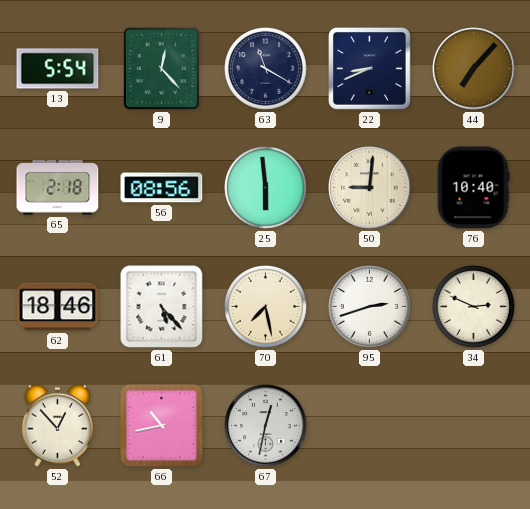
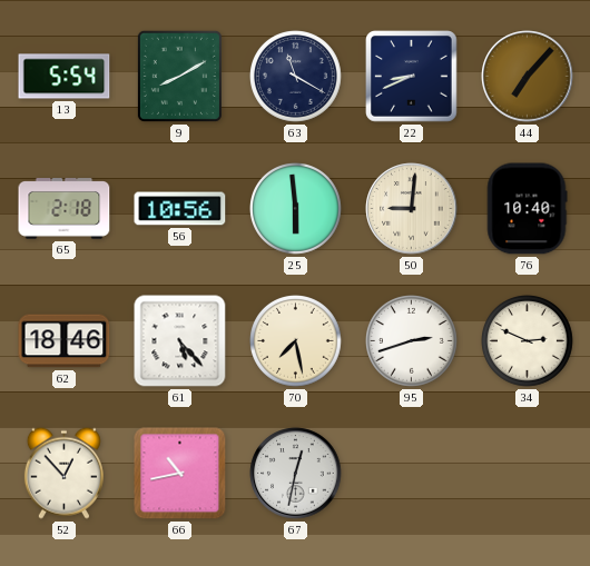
9: 12:23 -> 8:10 (179, 76)
56: 08:56 -> 10:56 (180, 209)
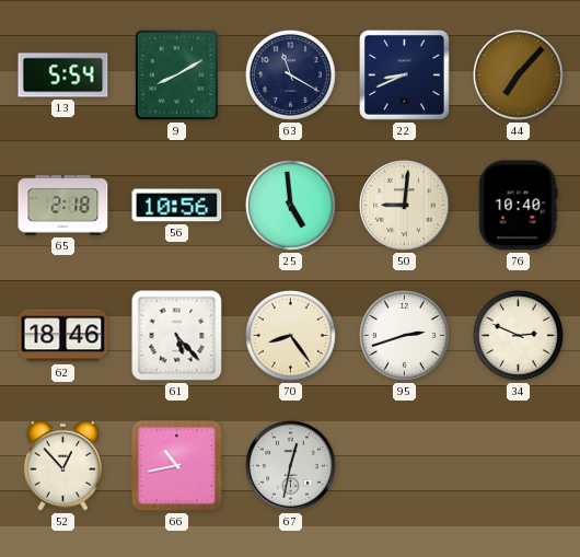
25: 5:59 -> 4:59 (291, 206)
70: 7:28 -> 8:24 (291, 336)
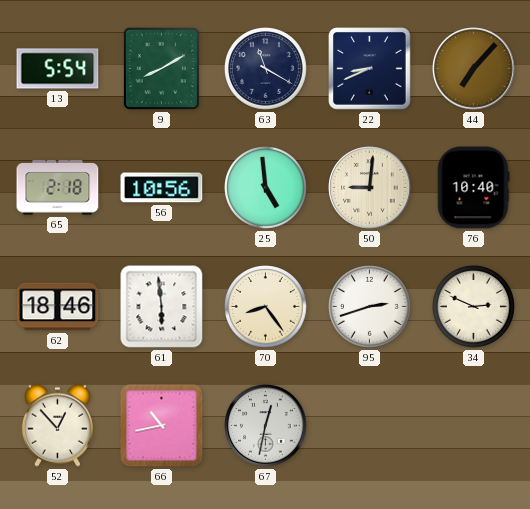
61: 5:23 -> 5:59 (162, 307)
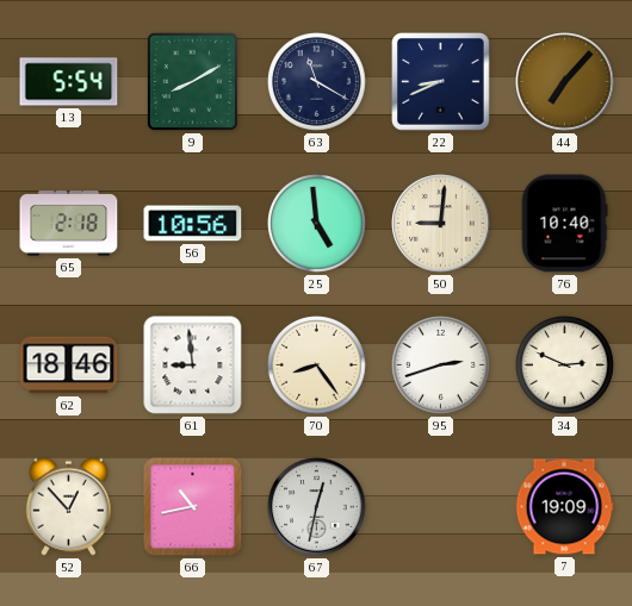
61: 5:59 -> 8:59 (193, 366)
7: none -> 19:09 (564, 507)
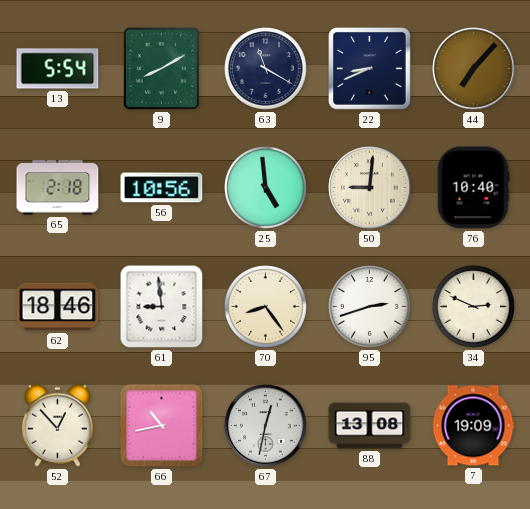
88: none -> 13:08 (370, 426)
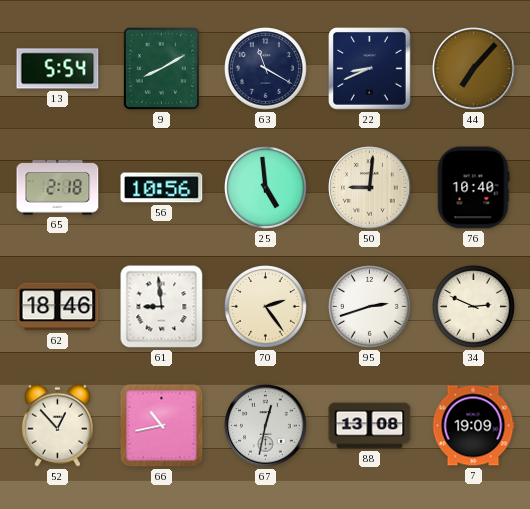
70: 8:24 -> 2:24 (266, 307)
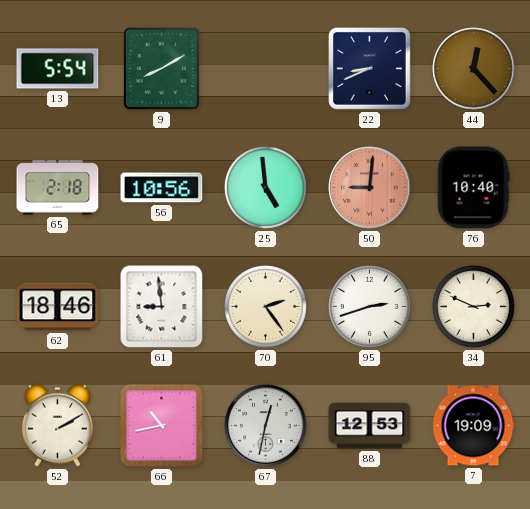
63: 11:20 -> none (266, 69)
44: 7:07 -> 12:23 (474, 69)
50 dial: cream -> salmon (370, 188)
52: 12:53 -> 2:10 (57, 425)
88: 13:08 -> 12:53 (370, 426)
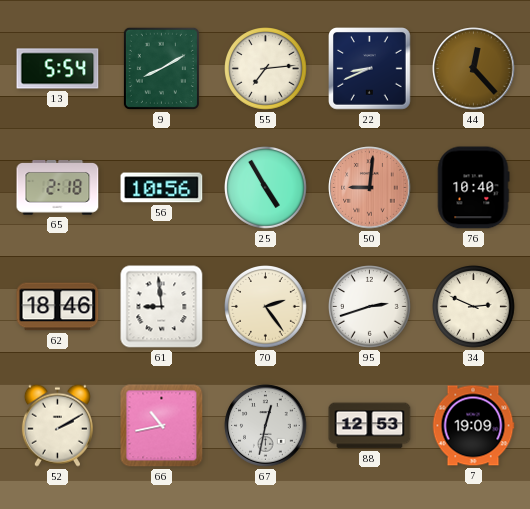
55: none -> 7:14 (266, 69)
25: 4:59 -> 4:55 (266, 188)
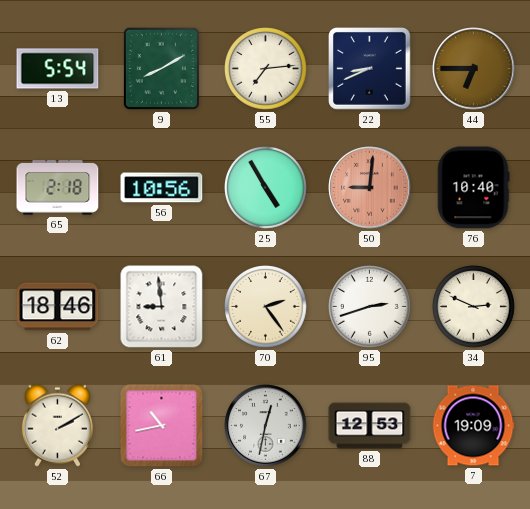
44: 12:23 -> 6:45 (474, 69)
